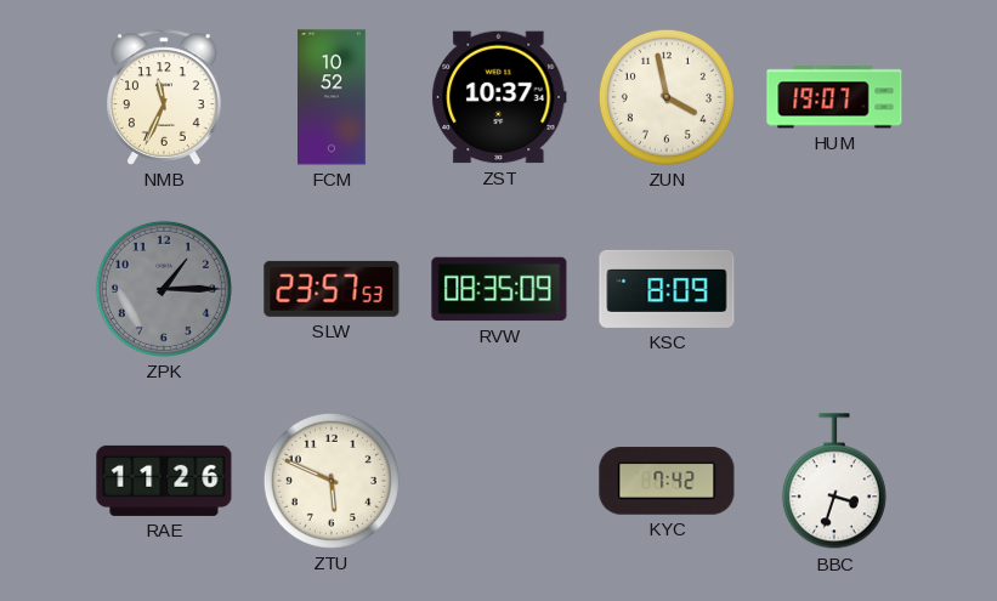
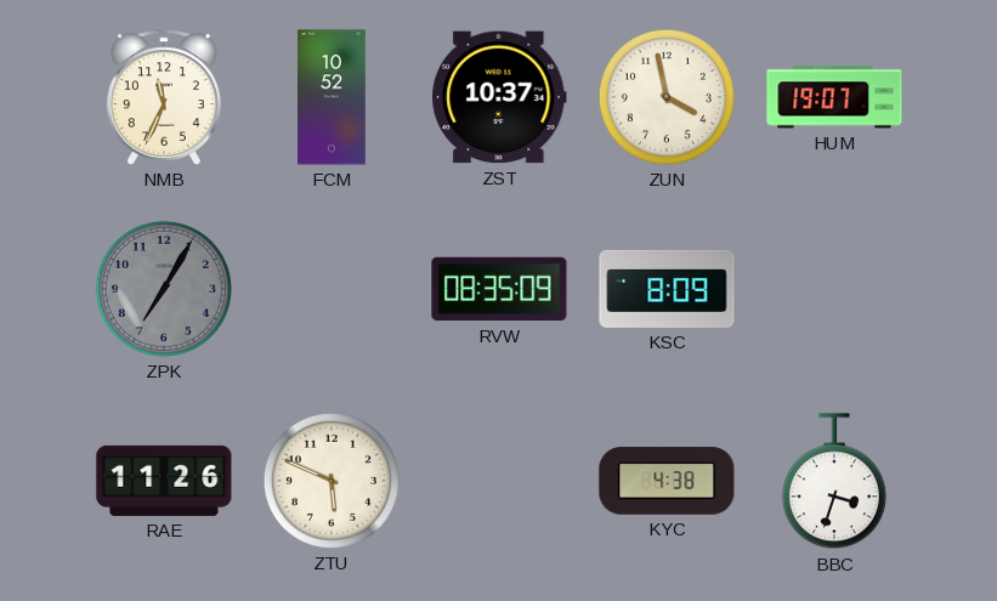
ZPK: 1:15 -> 7:05 (164, 289)
SLW: 23:57 -> none (332, 289)
KYC: 7:42 -> 4:38 (667, 481)
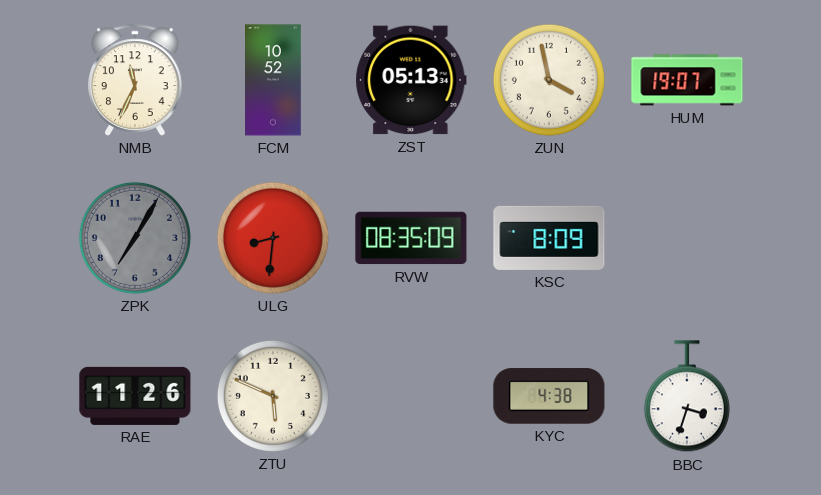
ZST: 10:37 -> 05:13 (411, 80)
ULG: none -> 8:31 (273, 238)
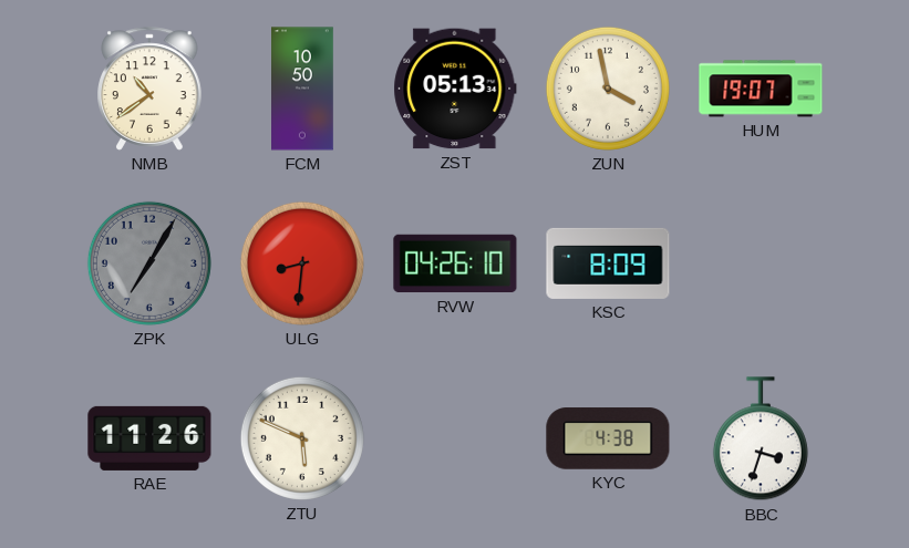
NMB: 11:34 -> 10:39 (149, 89)
FCM: 10:52 -> 10:50 (303, 89)
RVW: 08:35 -> 04:26 (455, 263)
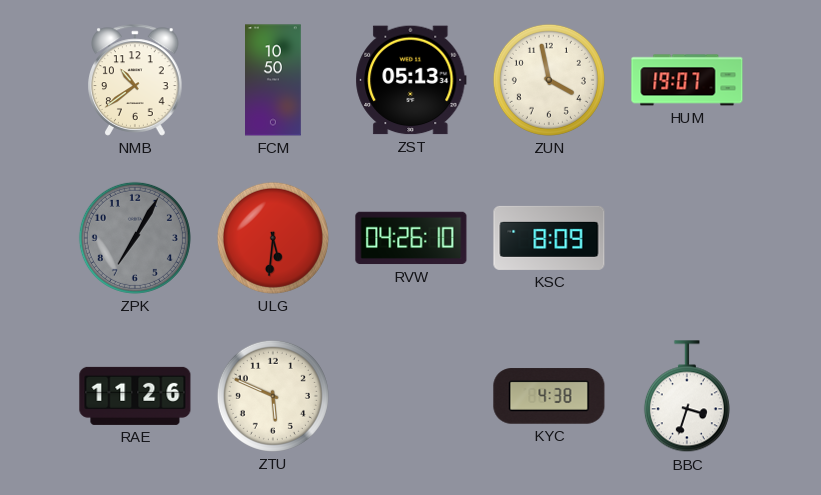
ULG: 8:31 -> 5:31 (273, 238)
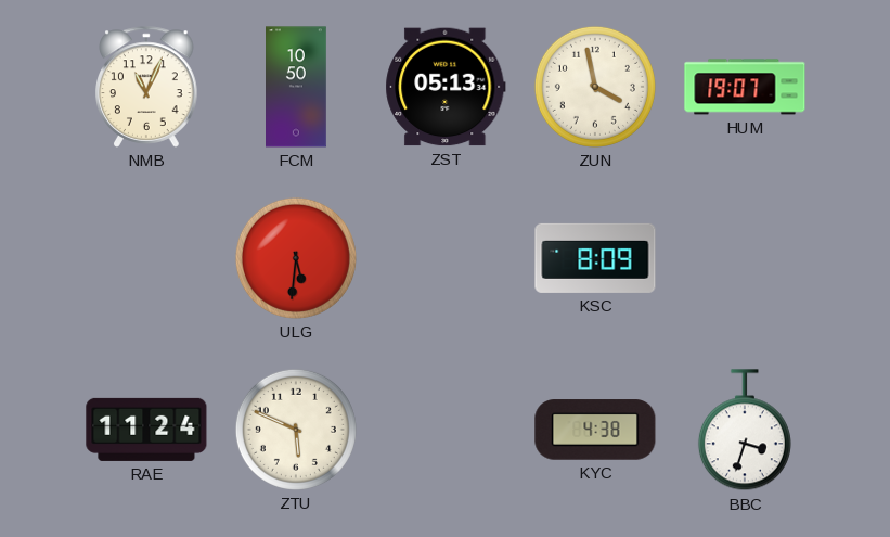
NMB: 10:39 -> 11:04 (146, 87)
ZPK: 7:05 -> none (135, 238)
RVW: 04:26 -> none (411, 238)
RAE: 11:26 -> 11:24 (146, 430)
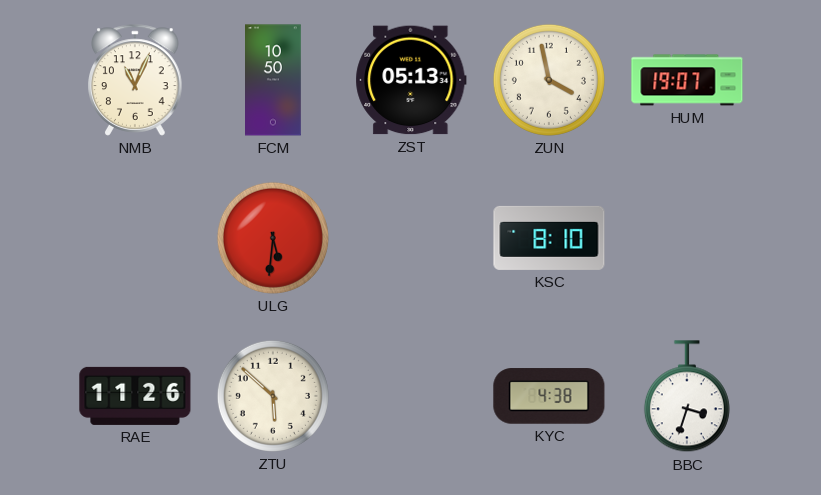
KSC: 8:09 -> 8:10 (549, 238)
RAE: 11:24 -> 11:26 (135, 396)
ZTU: 5:49 -> 5:52 (273, 396)
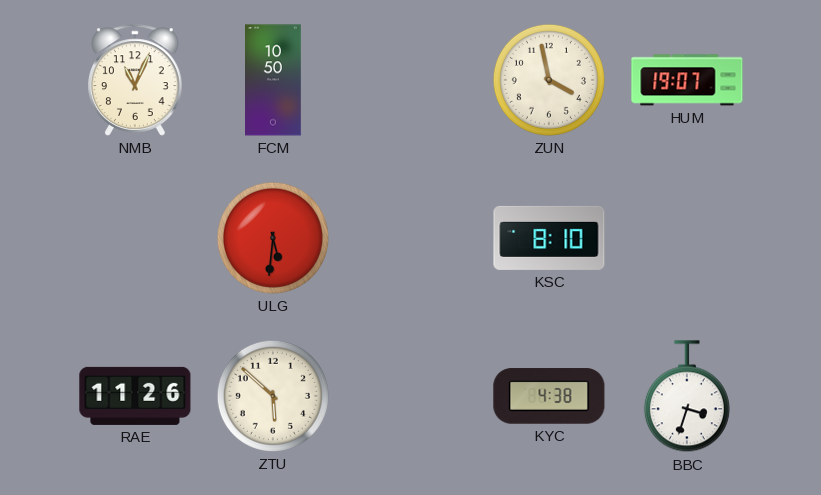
ZST: 05:13 -> none (411, 80)
